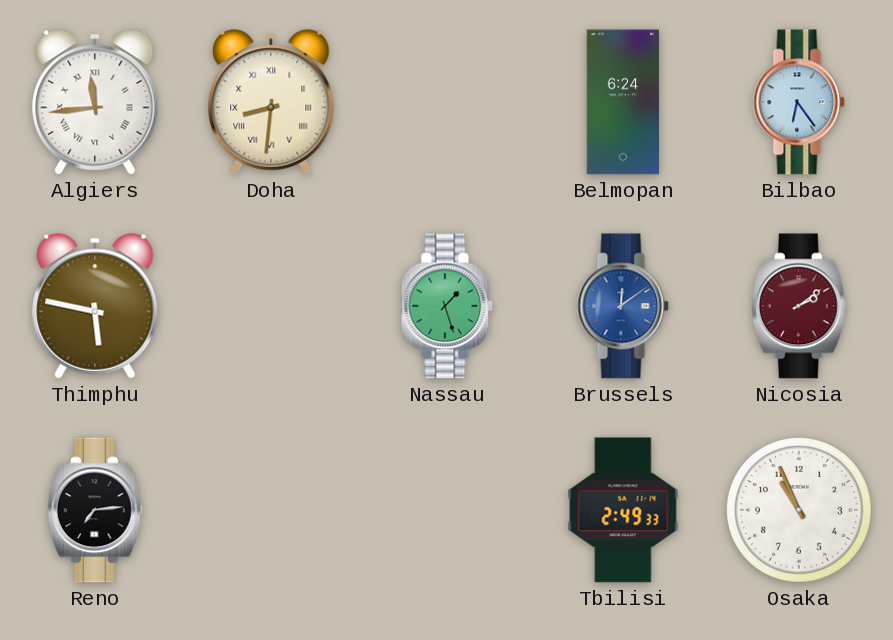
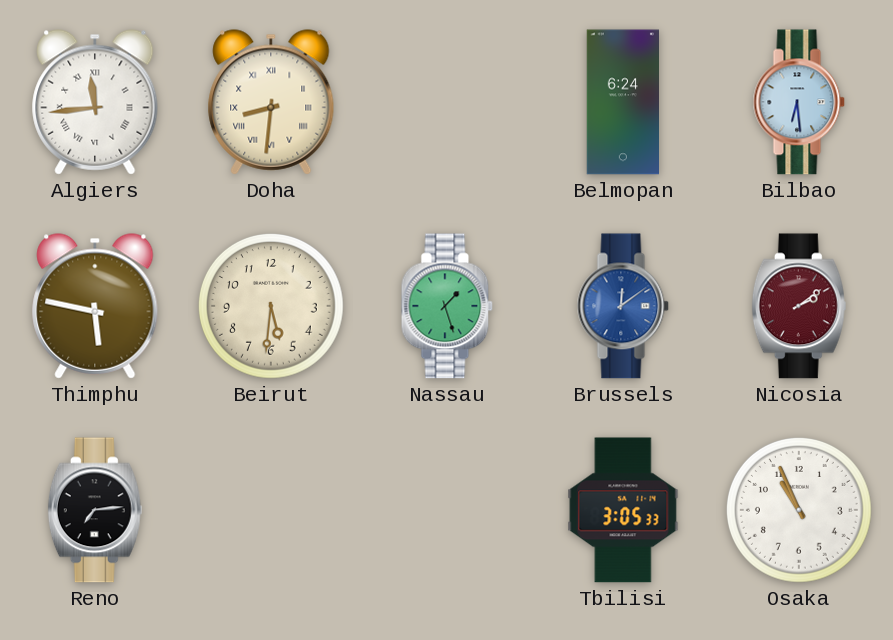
Bilbao: 6:24 -> 6:29 (799, 102)
Beirut: none -> 5:31 (271, 306)
Tbilisi: 2:49 -> 3:05 (623, 510)
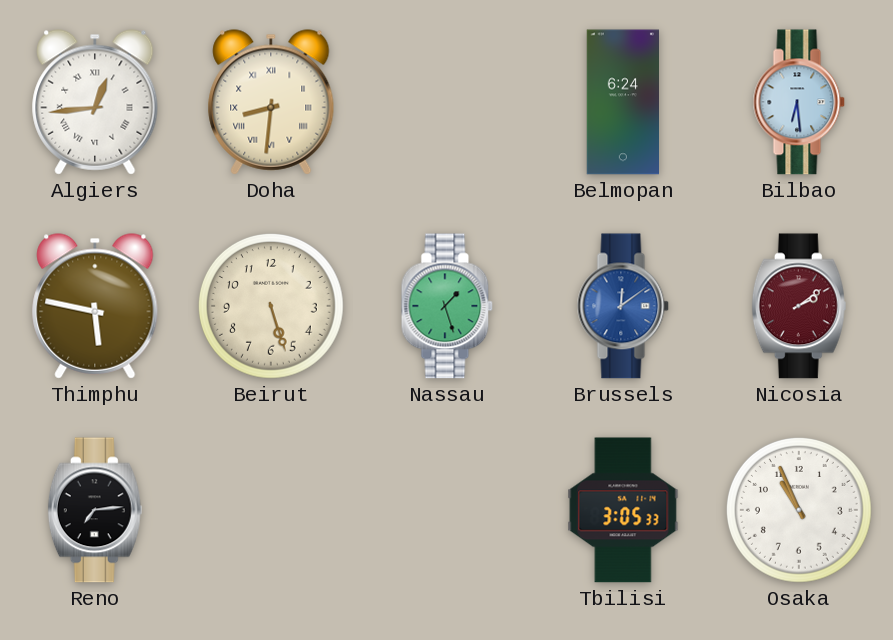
Algiers: 11:44 -> 12:44 (95, 102)
Beirut: 5:31 -> 5:27 (271, 306)
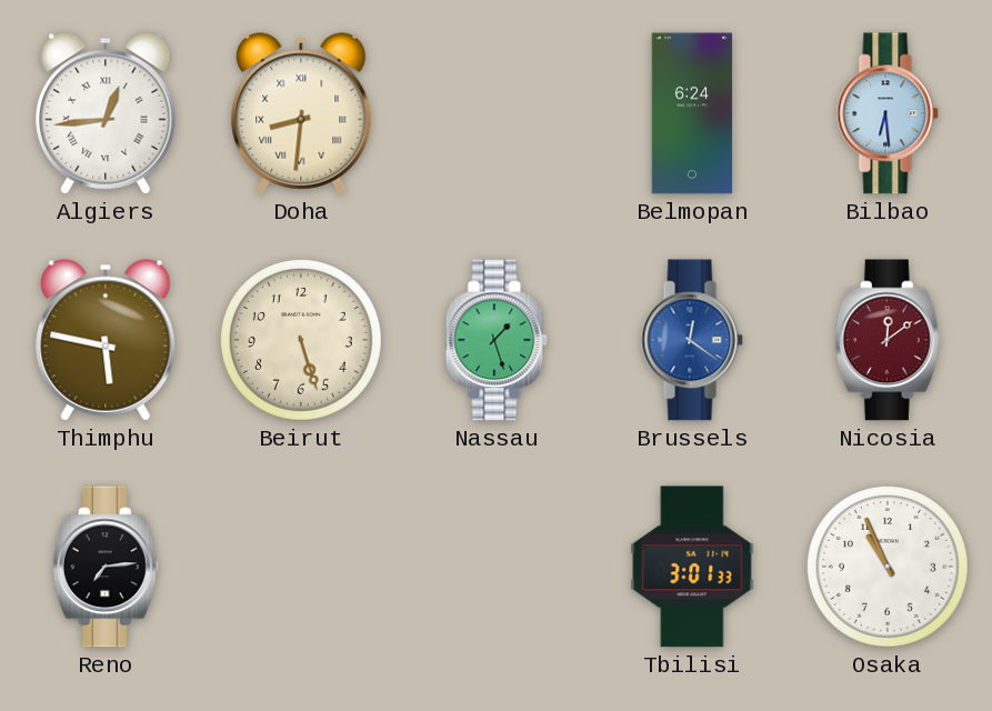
Brussels: 12:09 -> 12:21 (692, 340)
Nicosia: 2:09 -> 12:09 (888, 340)
Tbilisi: 3:05 -> 3:01 (692, 567)
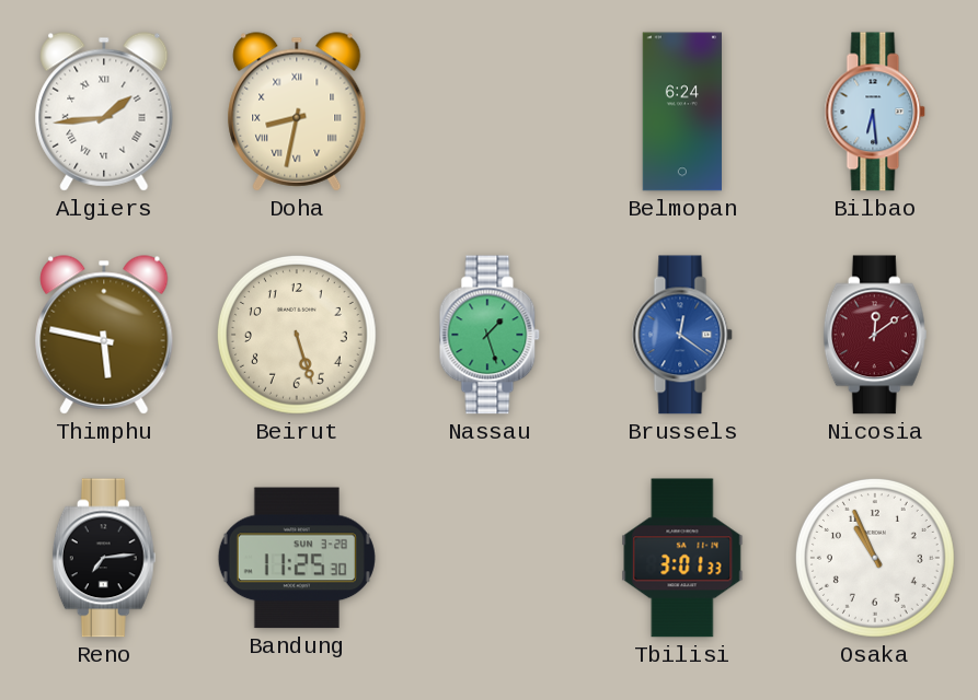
Algiers: 12:44 -> 1:44 (104, 112)
Doha: 8:31 -> 8:32 (297, 112)
Bandung: none -> 11:25 (297, 558)
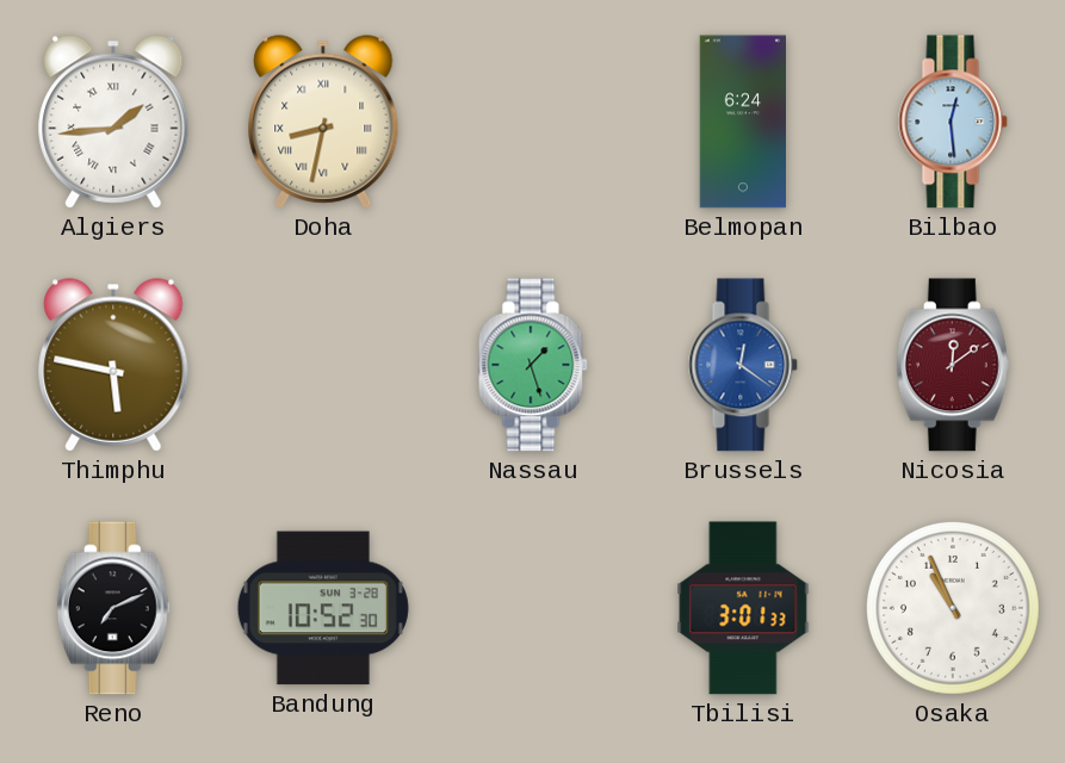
Bilbao: 6:29 -> 12:29 (953, 122)
Beirut: 5:27 -> none (297, 335)
Reno: 7:14 -> 7:11 (113, 608)
Bandung: 11:25 -> 10:52 (323, 608)
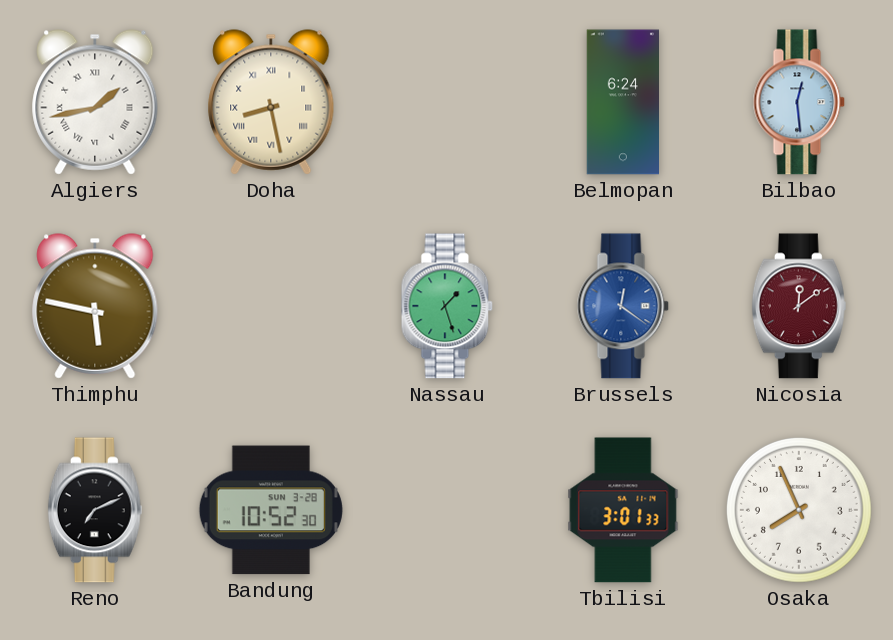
Algiers: 1:44 -> 1:43 (95, 102)
Doha: 8:32 -> 8:28 (271, 102)
Osaka: 10:56 -> 7:56 (799, 510)
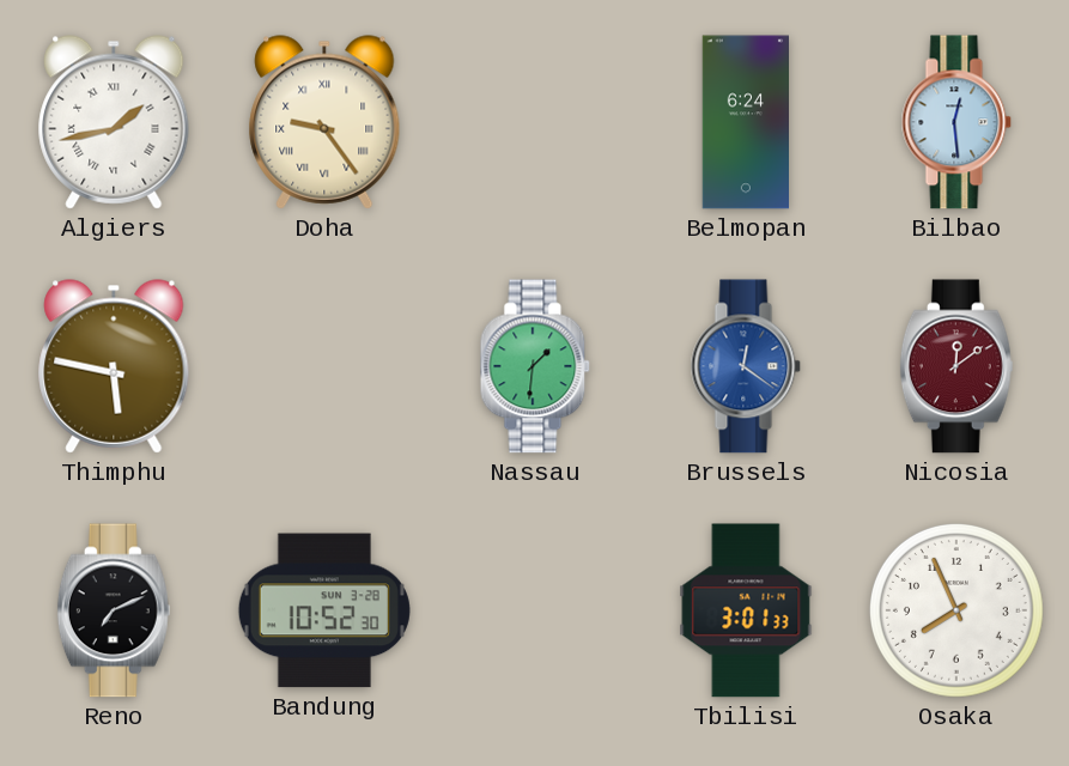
Doha: 8:28 -> 9:24 (324, 122)
Nassau: 1:27 -> 1:31 (535, 366)
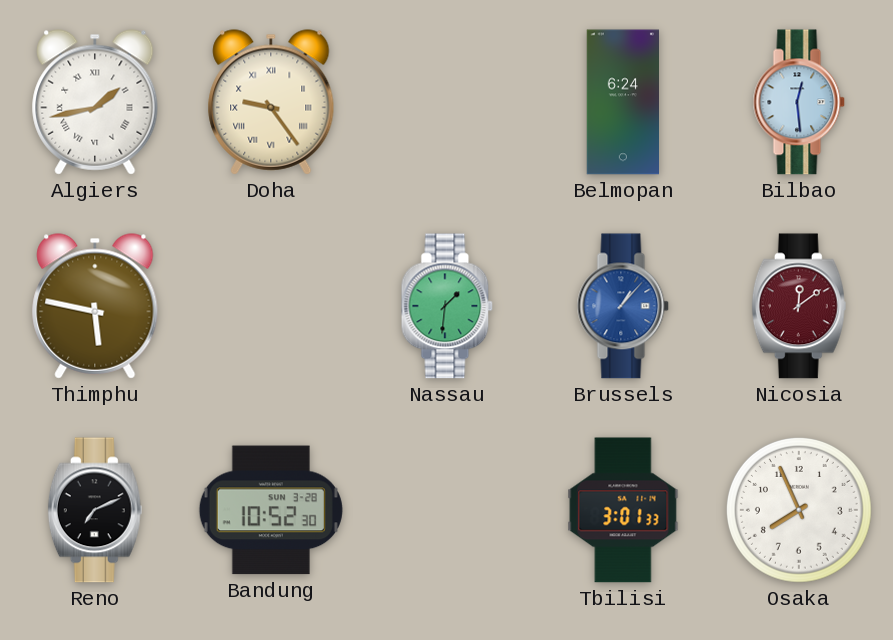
Brussels: 12:21 -> 1:07 (623, 306)
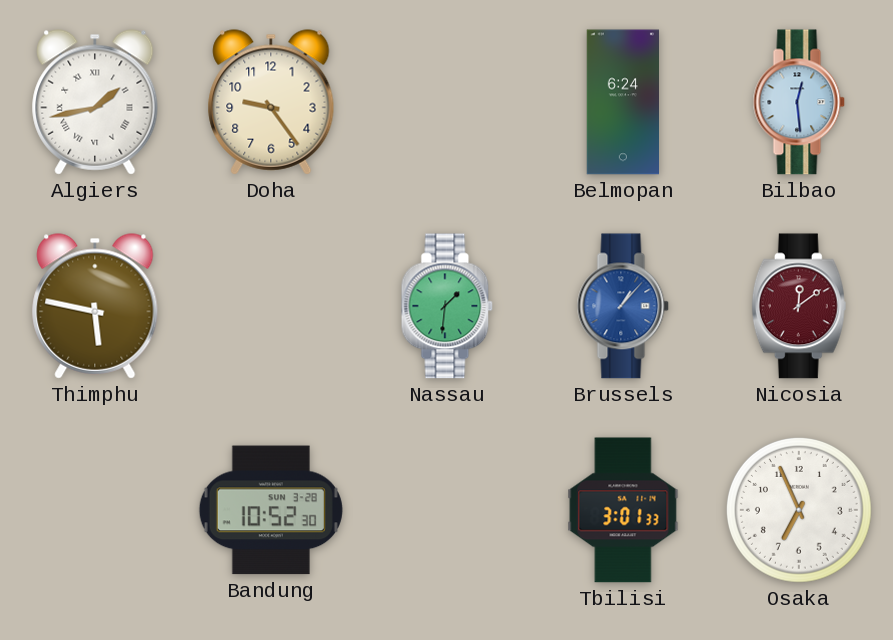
Doha numerals: Roman -> Arabic (271, 102)
Reno: 7:11 -> none (95, 510)
Osaka: 7:56 -> 6:56 (799, 510)
